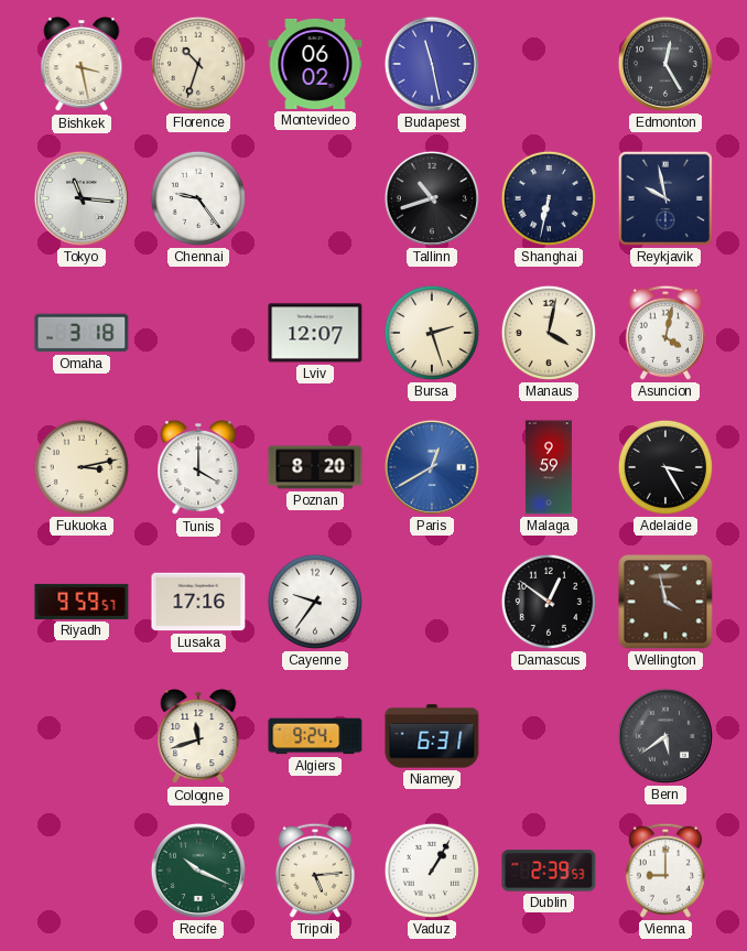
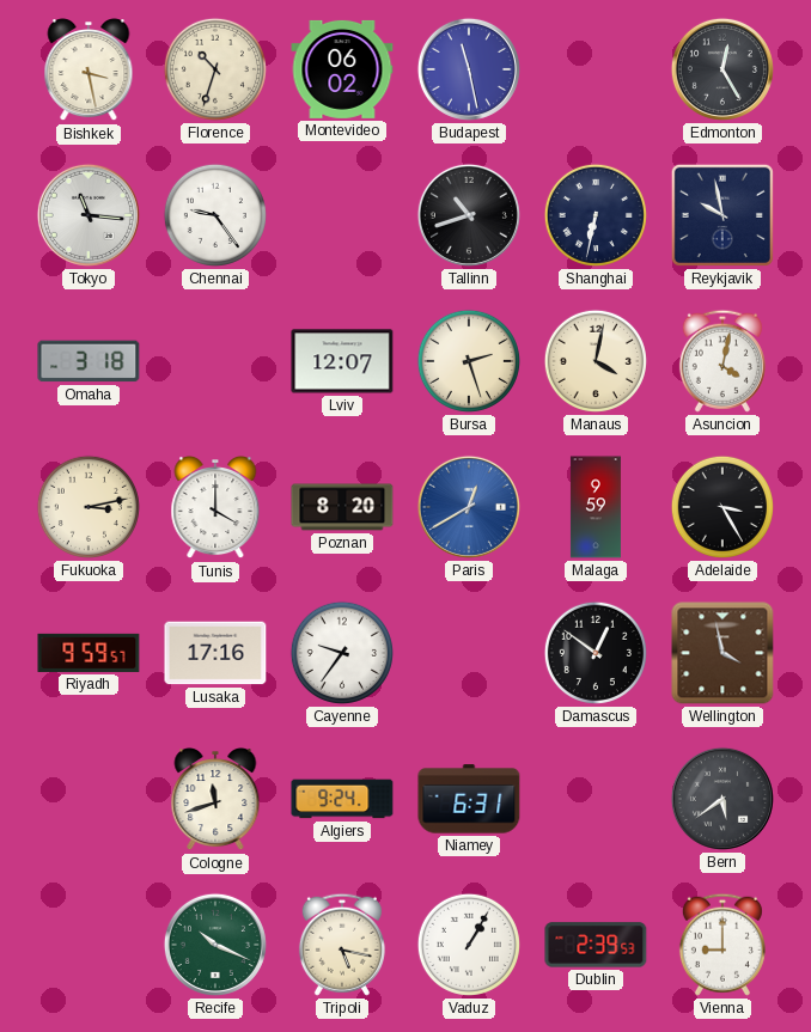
Tripoli: 5:14 -> 5:17 (342, 945)
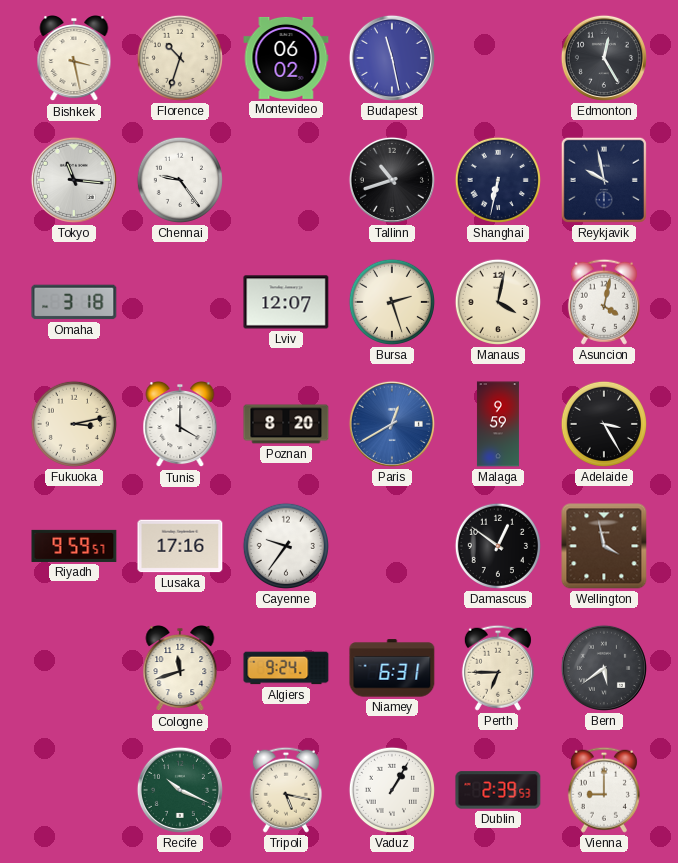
Perth: none -> 6:45 (498, 668)
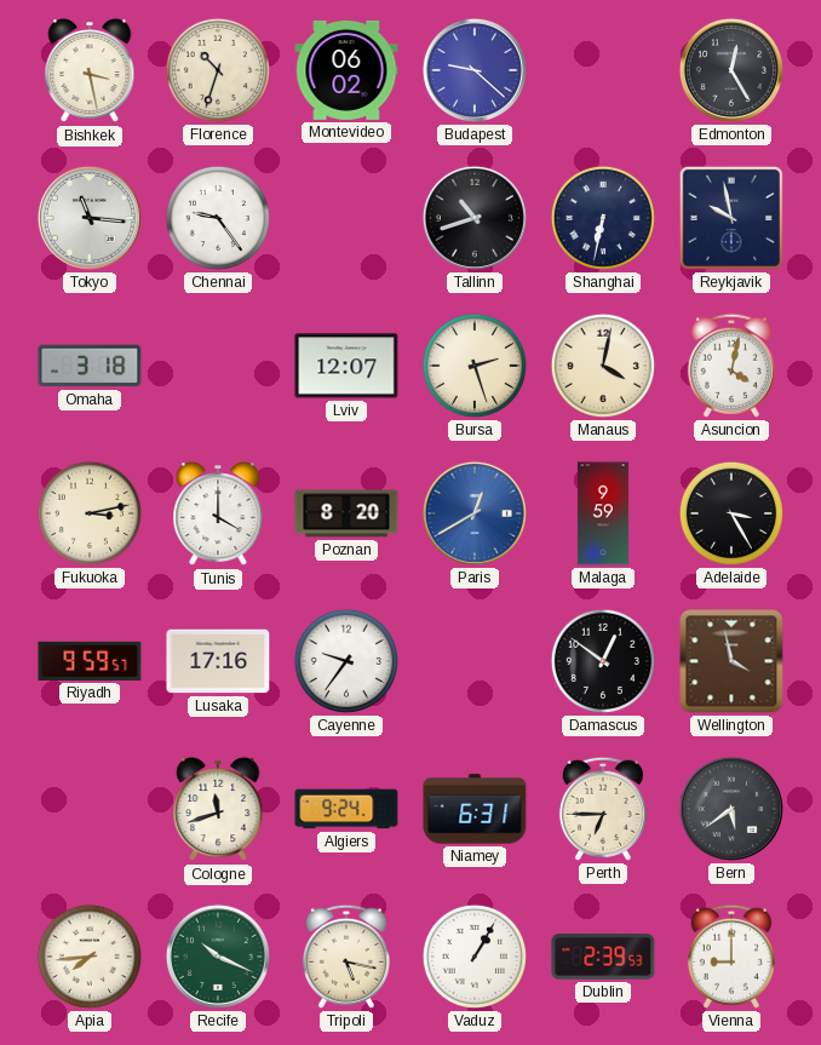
Budapest: 11:28 -> 9:22 (475, 70)
Apia: none -> 7:44 (90, 957)
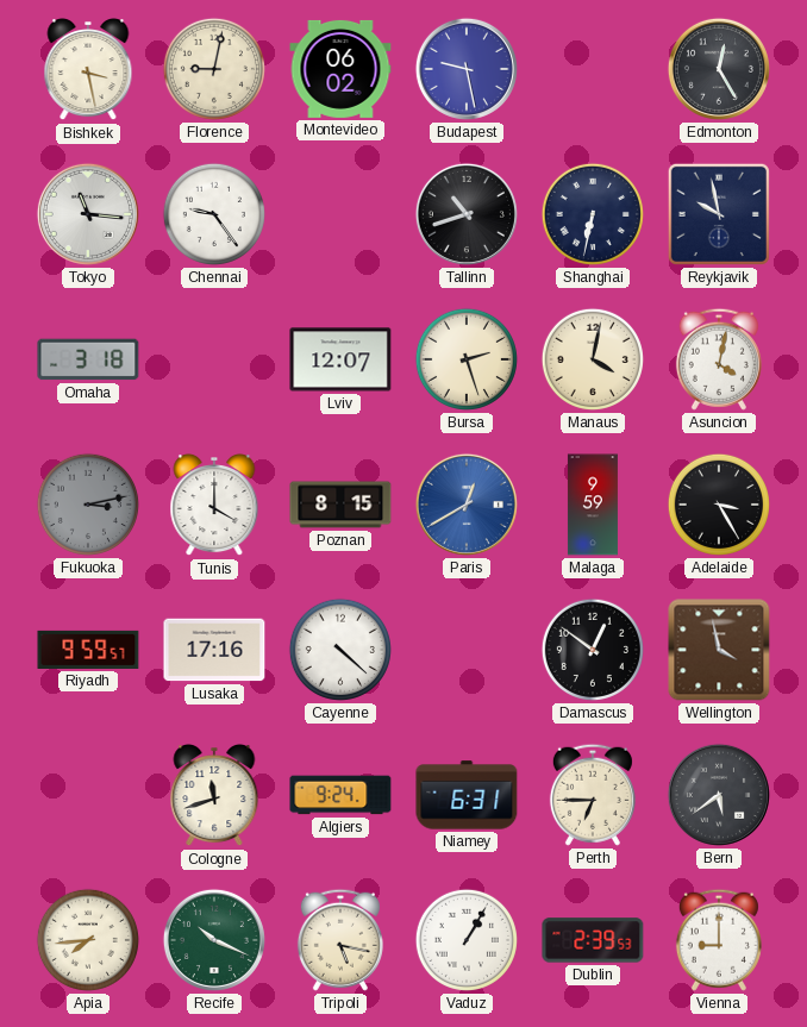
Florence: 10:33 -> 9:02 (214, 69)
Budapest: 9:22 -> 9:28 (467, 69)
Fukuoka dial: cream -> grey (88, 505)
Poznan: 8:20 -> 8:15 (340, 505)
Cayenne: 9:36 -> 4:22 (340, 650)
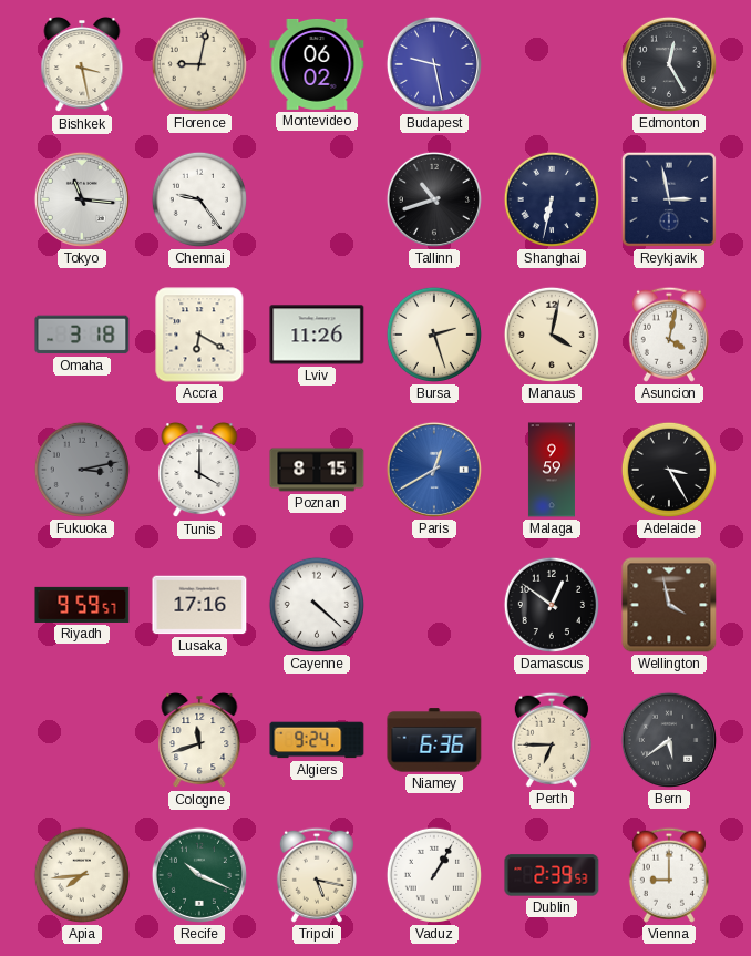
Reykjavik: 9:58 -> 2:58 (669, 199)
Accra: none -> 6:20 (199, 335)
Lviv: 12:07 -> 11:26 (317, 335)
Niamey: 6:31 -> 6:36 (434, 740)
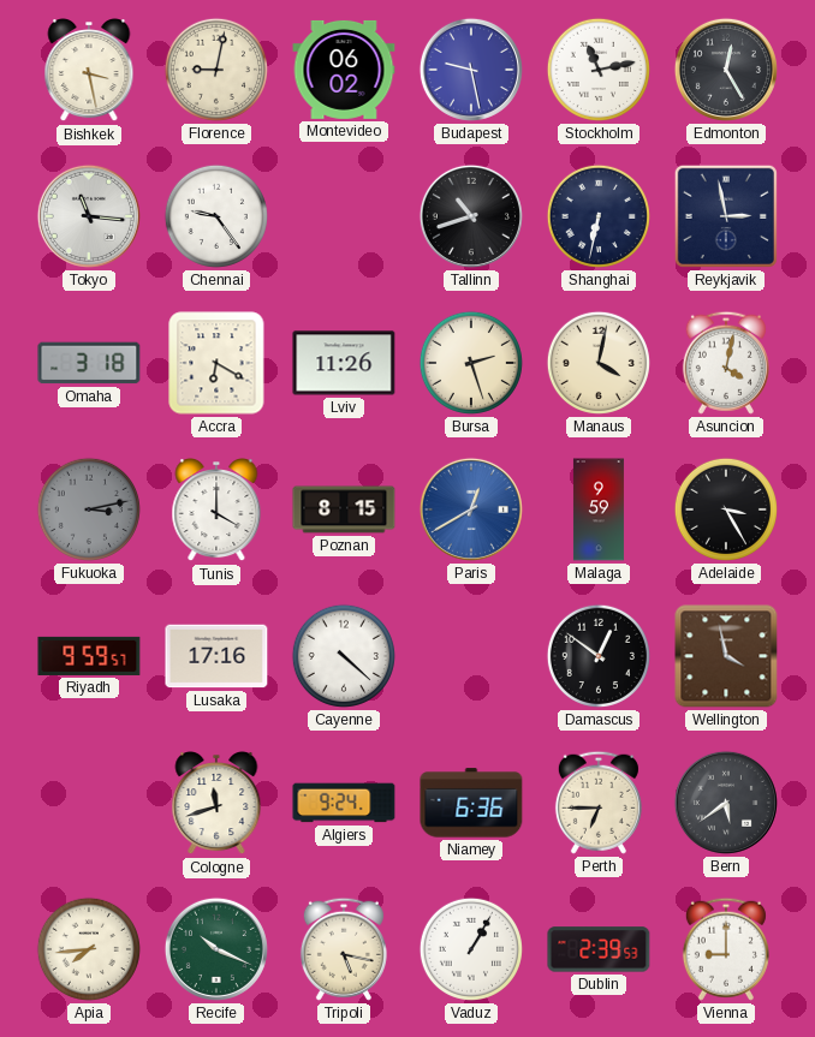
Stockholm: none -> 11:13 (599, 70)
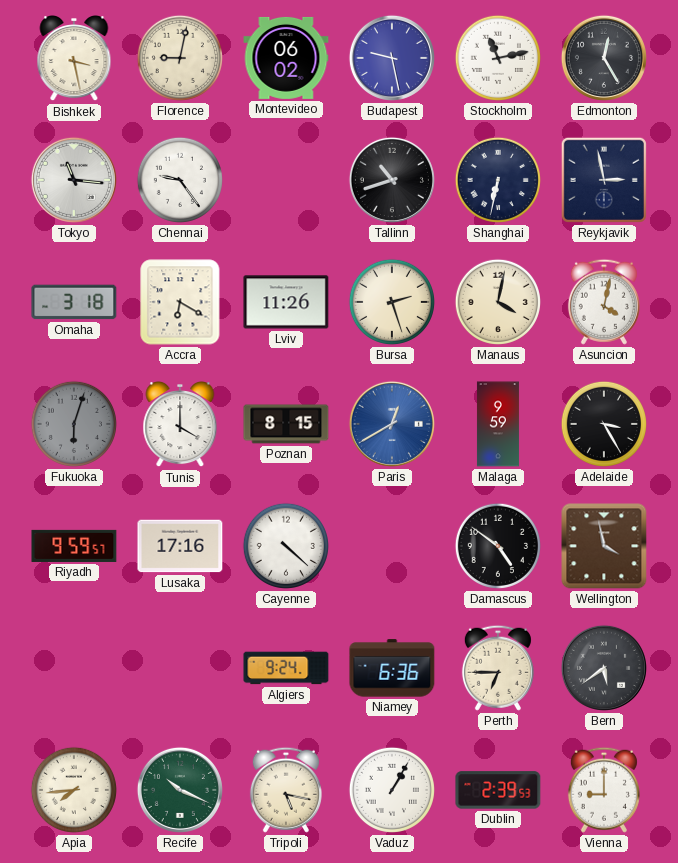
Fukuoka: 3:13 -> 6:03 (74, 424)
Damascus: 12:51 -> 4:51 (498, 546)
Cologne: 11:42 -> none (216, 804)
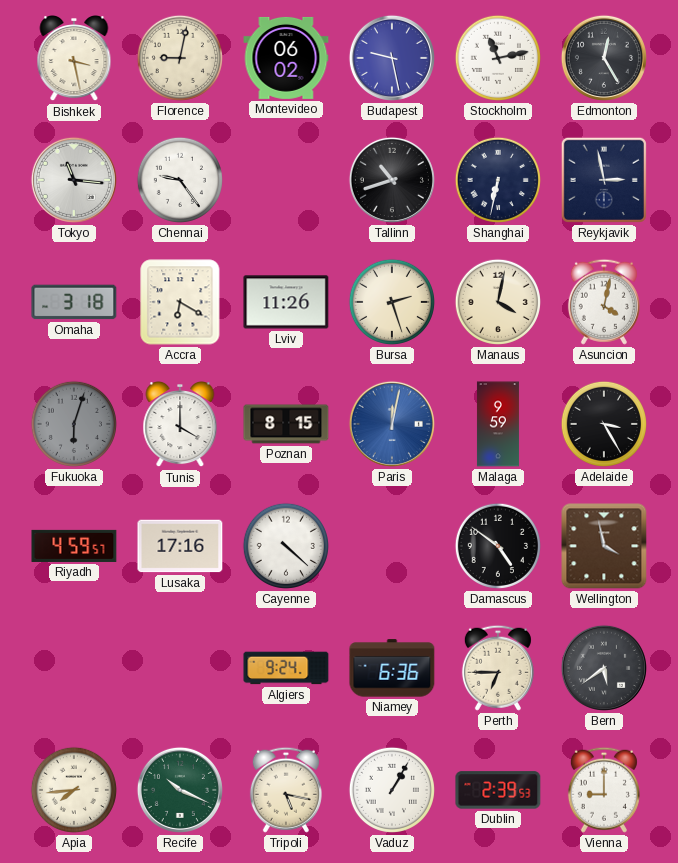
Paris: 12:40 -> 12:02 (392, 424)
Riyadh: 9:59 -> 4:59 (74, 546)
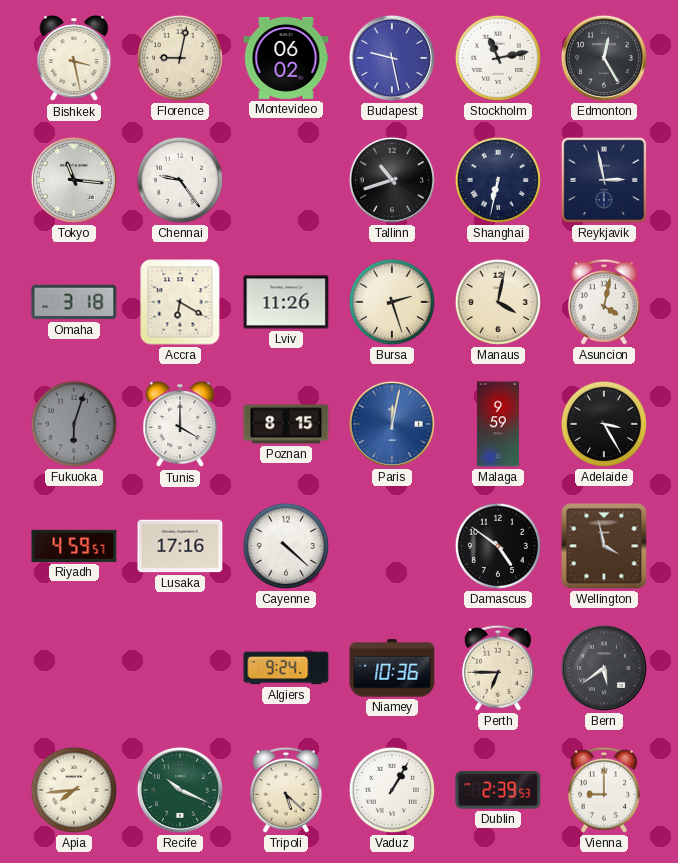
Niamey: 6:36 -> 10:36 (392, 668)
Tripoli: 5:17 -> 5:22 (286, 790)
